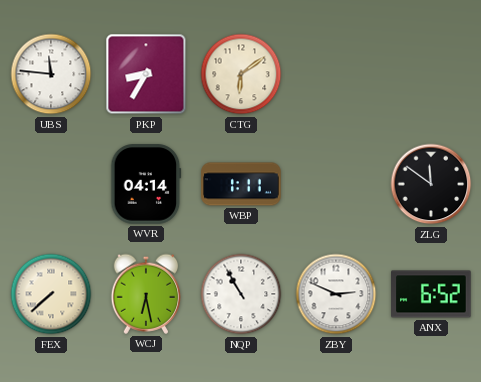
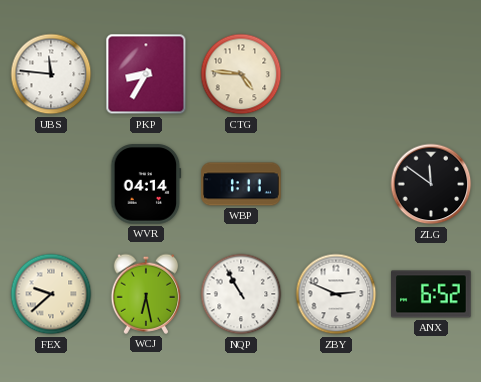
CTG: 6:09 -> 4:46 (241, 74)
FEX: 7:38 -> 9:38 (51, 294)
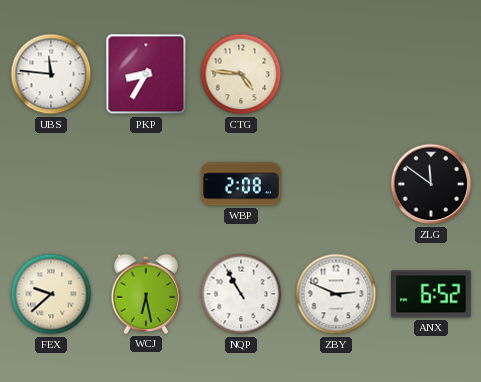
WVR: 04:14 -> none (146, 184)
WBP: 1:11 -> 2:08 (241, 184)
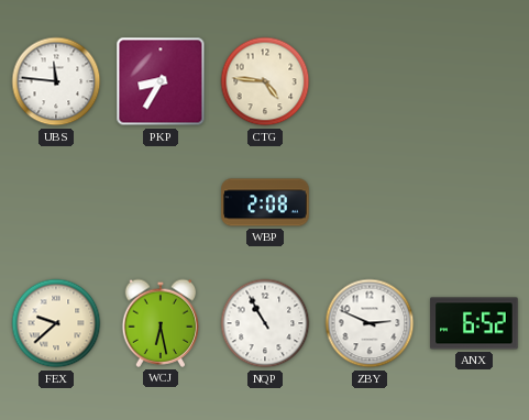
ZLG: 11:51 -> none (431, 184)
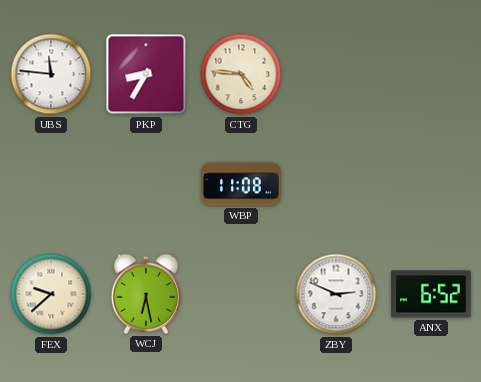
WBP: 2:08 -> 11:08 (241, 184)
NQP: 10:55 -> none (265, 323)
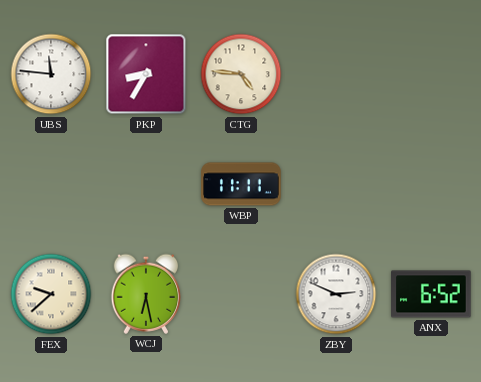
WBP: 11:08 -> 11:11 (241, 184)
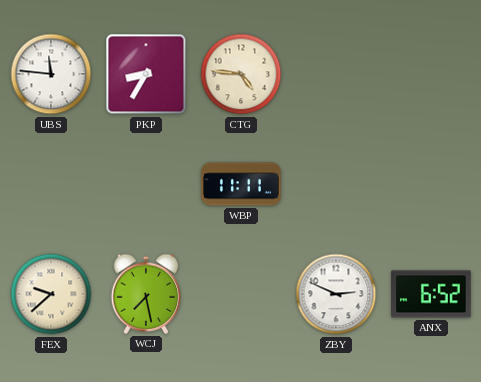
WCJ: 6:28 -> 7:28 (146, 294)
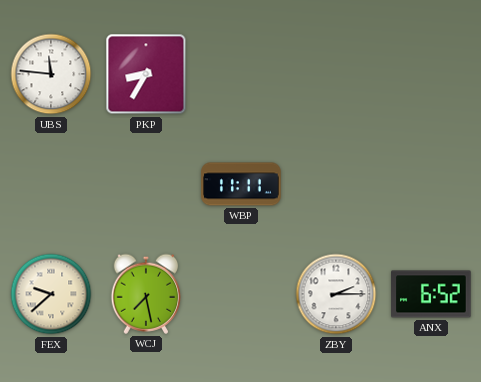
CTG: 4:46 -> none (241, 74)
ZBY: 2:49 -> 2:15 (336, 294)
